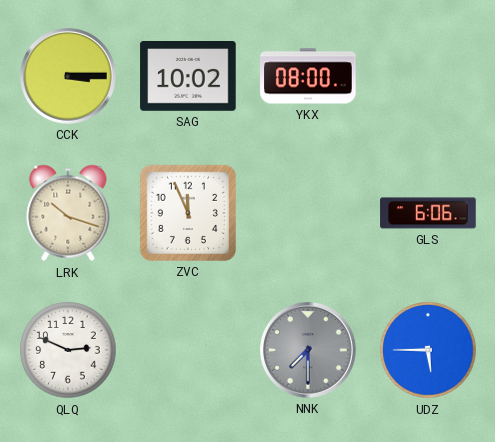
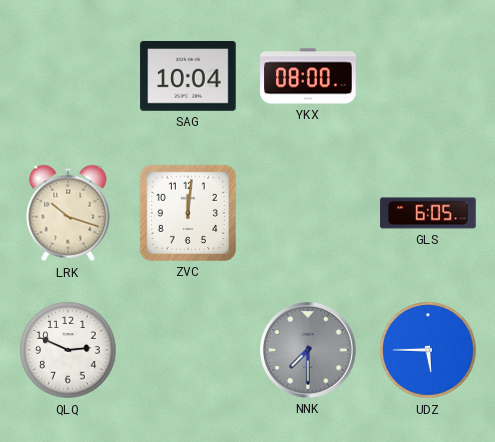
CCK: 3:15 -> none (69, 77)
SAG: 10:02 -> 10:04 (188, 76)
ZVC: 11:56 -> 12:01 (188, 213)
GLS: 6:06 -> 6:05 (428, 213)
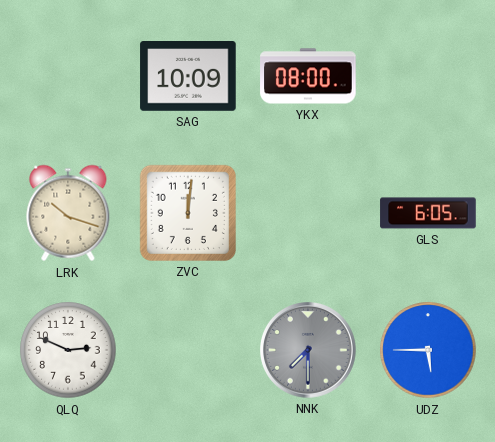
SAG: 10:04 -> 10:09 (188, 76)
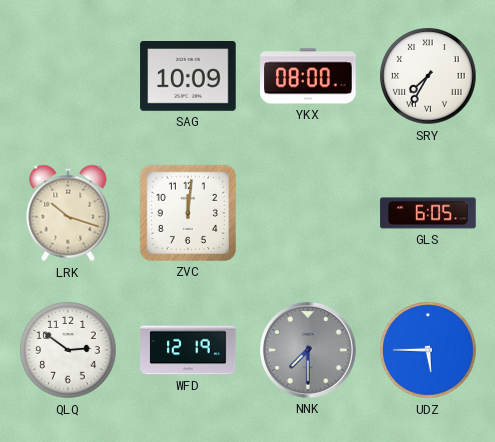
SRY: none -> 7:35 (428, 76)
QLQ: 2:49 -> 2:51 (68, 350)
WFD: none -> 12:19 (188, 350)
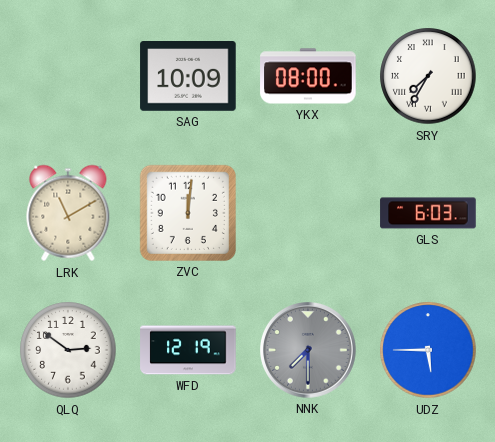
LRK: 10:18 -> 11:10 (68, 213)
GLS: 6:05 -> 6:03 (428, 213)
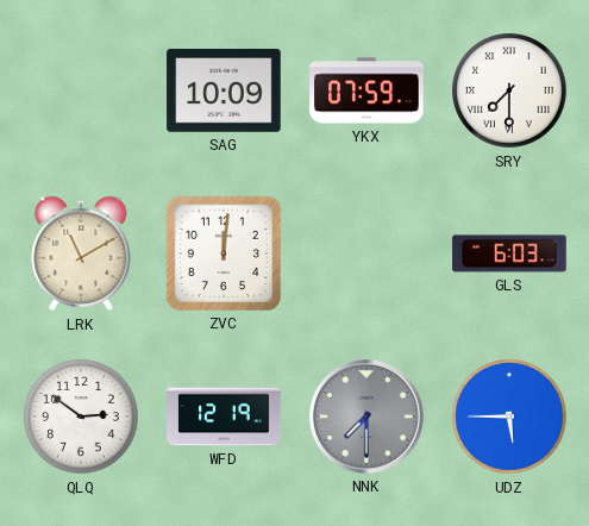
YKX: 08:00 -> 07:59 (366, 90)
SRY: 7:35 -> 7:30 (509, 90)
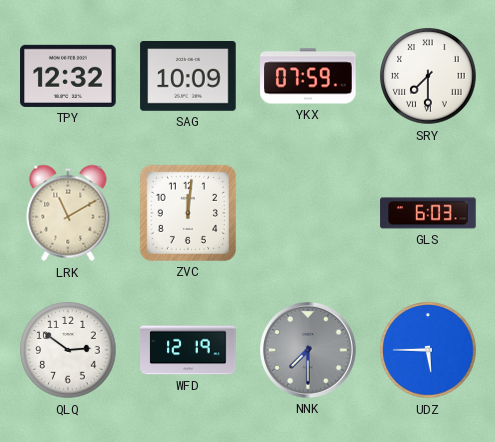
TPY: none -> 12:32 (68, 76)
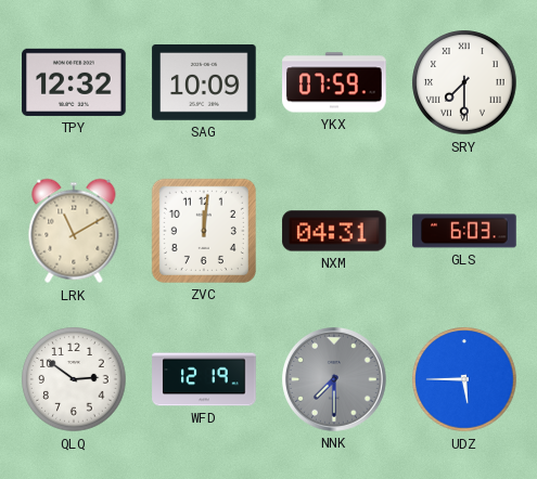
NXM: none -> 04:31 (334, 231)
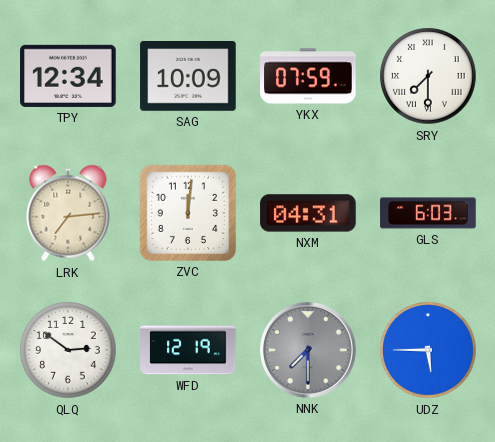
TPY: 12:32 -> 12:34 (68, 76)
LRK: 11:10 -> 7:14 (68, 213)
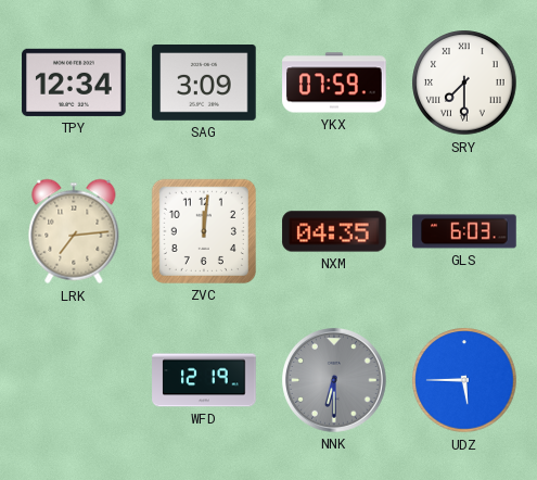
SAG: 10:09 -> 3:09 (204, 83)
NXM: 04:31 -> 04:35 (334, 231)
QLQ: 2:51 -> none (68, 350)
NNK: 7:30 -> 6:30 (335, 381)
